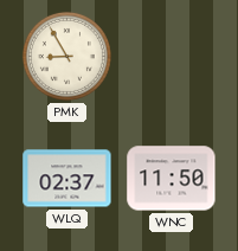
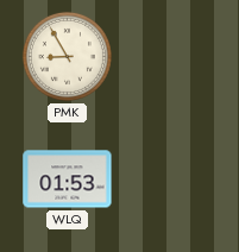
WLQ: 02:37 -> 01:53 (68, 179)
WNC: 11:50 -> none (172, 179)
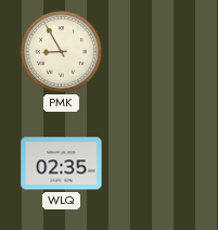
WLQ: 01:53 -> 02:35 (62, 164)
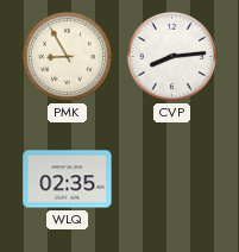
CVP: none -> 8:14 (171, 56)
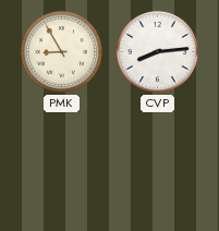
WLQ: 02:35 -> none (68, 179)
